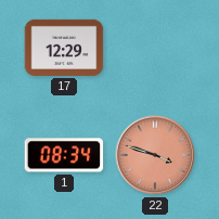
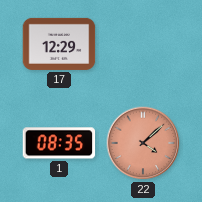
1: 08:34 -> 08:35 (59, 143)
22: 3:48 -> 4:08 (143, 143)
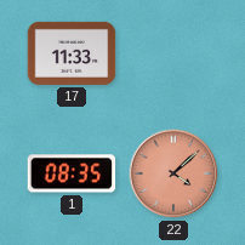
17: 12:29 -> 11:33 (72, 53)
